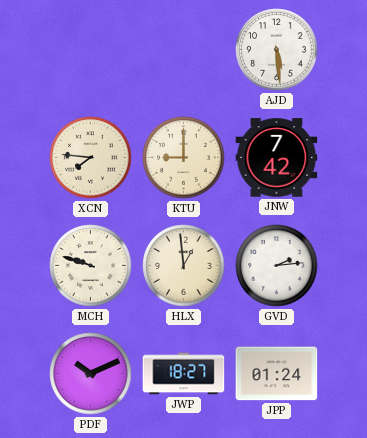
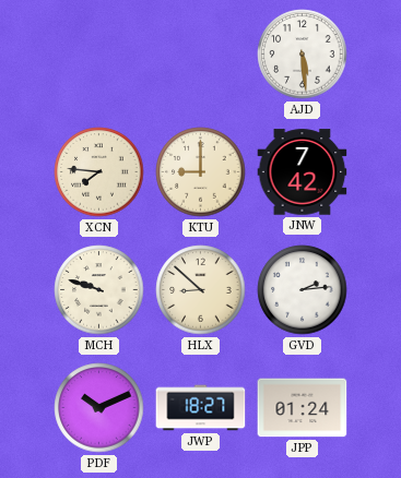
HLX: 12:59 -> 8:52 (201, 290)
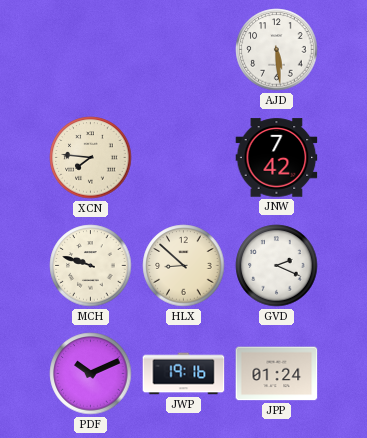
KTU: 9:00 -> none (201, 172)
GVD: 2:14 -> 2:19 (277, 266)
JWP: 18:27 -> 19:16 (184, 374)
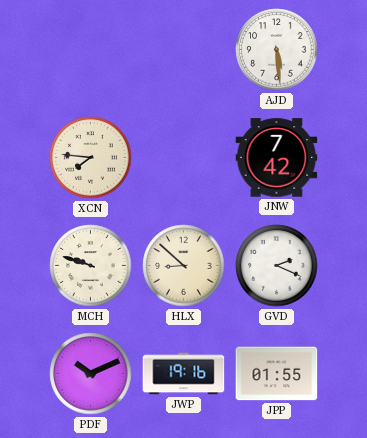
JPP: 01:24 -> 01:55 (277, 374)
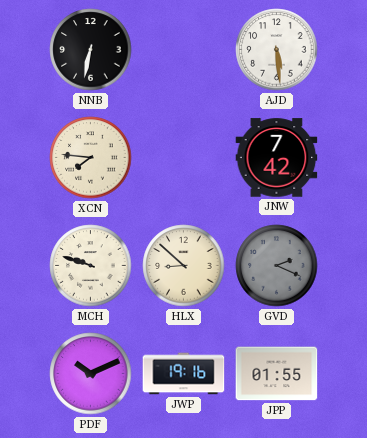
NNB: none -> 6:32 (91, 50)
GVD dial: white -> grey (277, 266)
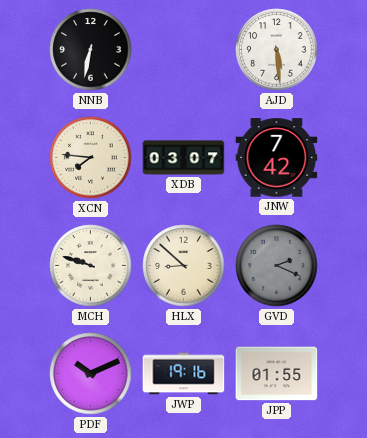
XDB: none -> 03:07 (184, 158)
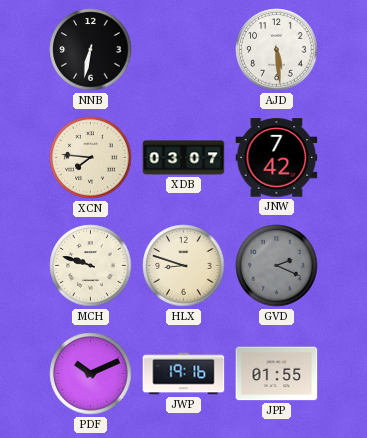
HLX: 8:52 -> 8:48 (184, 266)
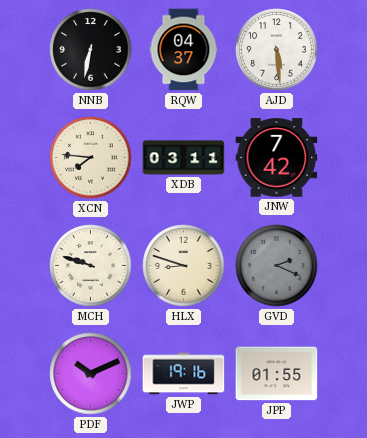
RQW: none -> 04:37 (184, 50)
XDB: 03:07 -> 03:11 (184, 158)
